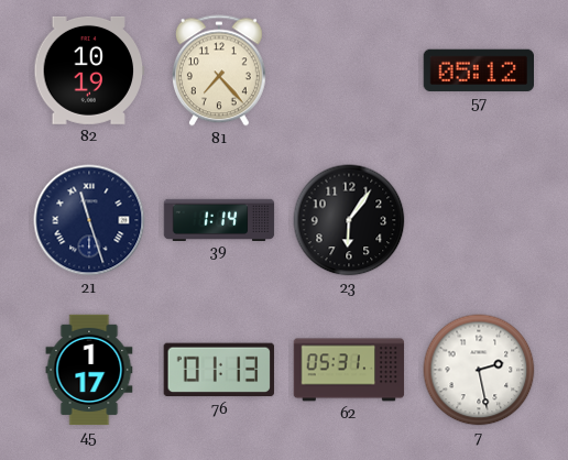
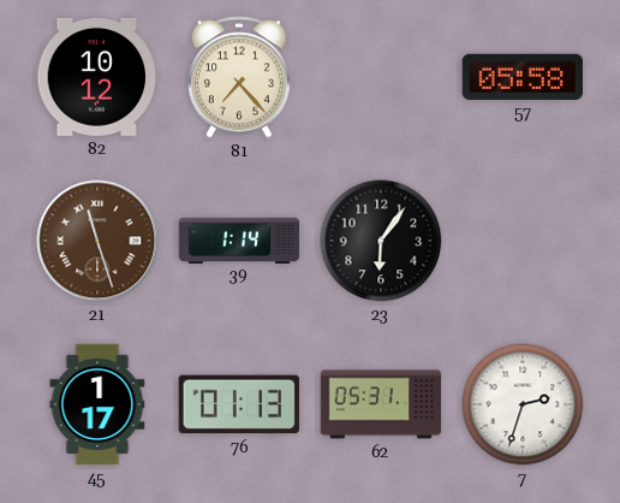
82: 10:19 -> 10:12 (97, 77)
57: 05:12 -> 05:58 (521, 77)
21 dial: navy -> brown (97, 241)
7: 2:28 -> 2:33 (523, 404)
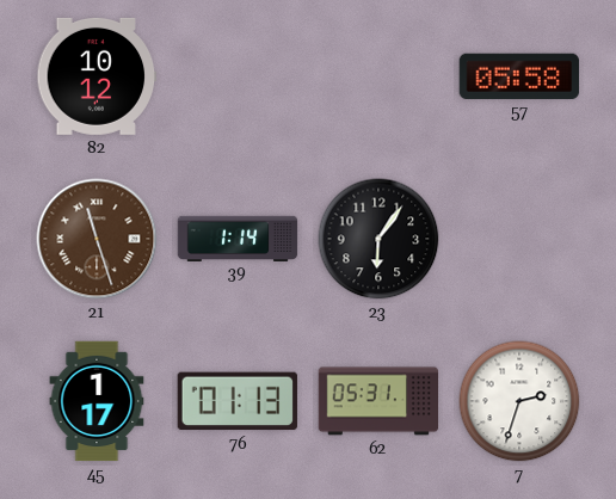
81: 7:23 -> none (239, 77)
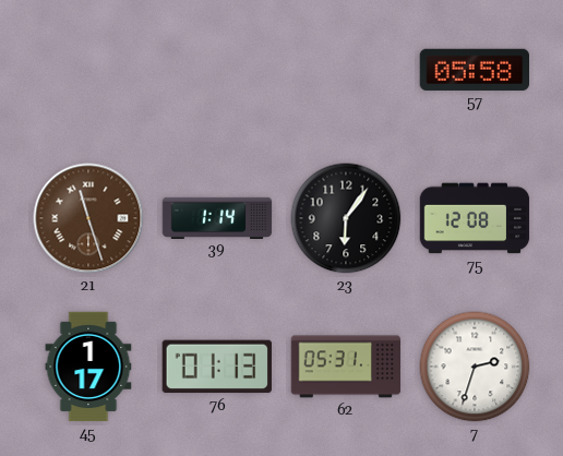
82: 10:12 -> none (97, 76)
75: none -> 12:08 (475, 218)
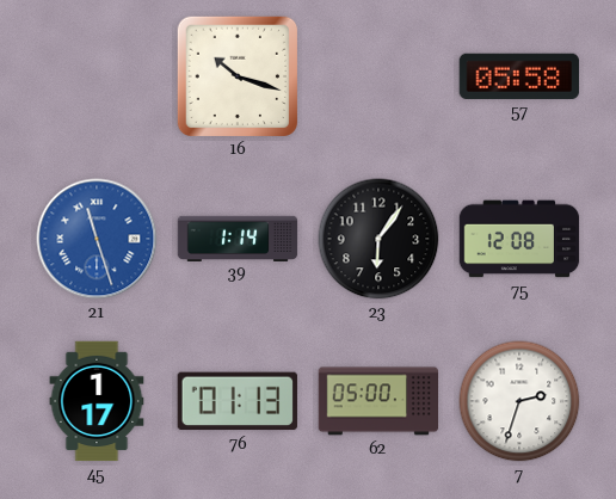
16: none -> 10:18 (236, 75)
21 dial: brown -> blue (97, 239)
62: 05:31 -> 05:00 (378, 401)
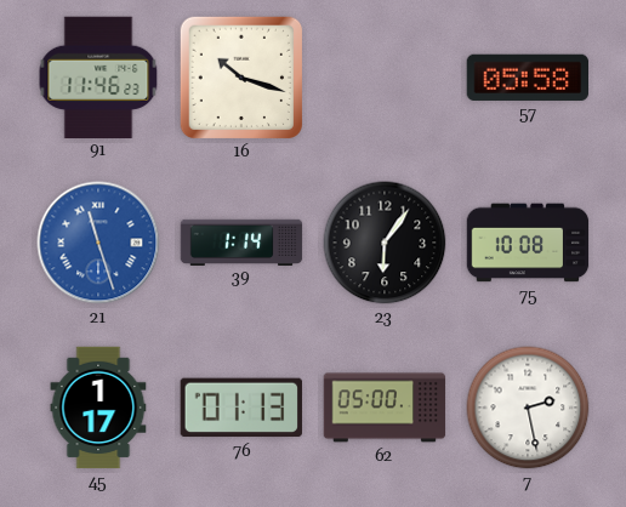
91: none -> 11:46 (98, 76)
75: 12:08 -> 10:08 (528, 243)
7: 2:33 -> 2:28 (528, 408)
